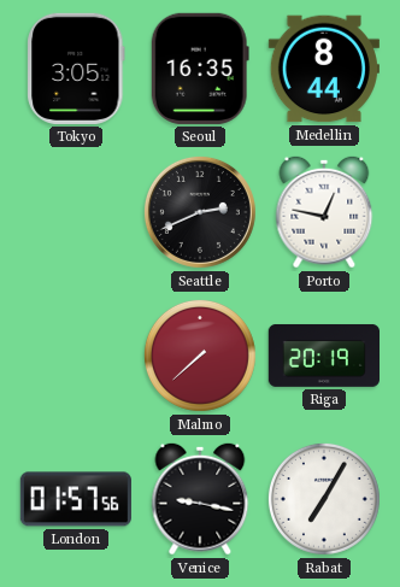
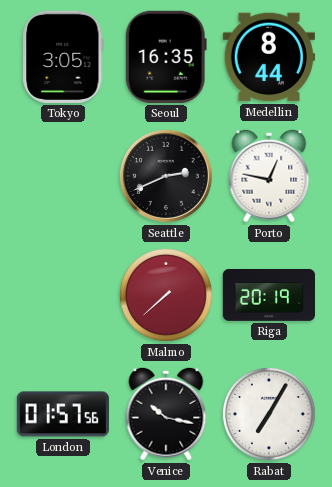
Venice: 9:17 -> 10:17 (166, 414)
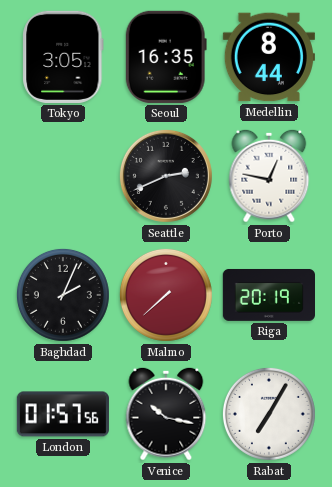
Baghdad: none -> 2:04 (63, 295)
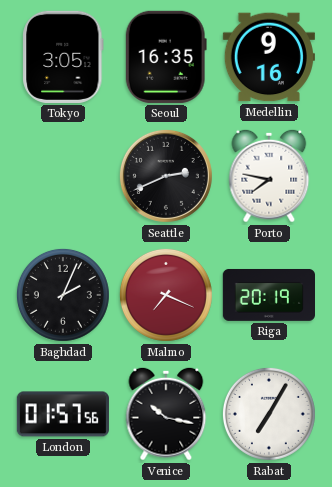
Medellin: 8:44 -> 9:16 (269, 57)
Porto: 12:47 -> 7:47 (269, 176)
Malmo: 7:38 -> 7:19 (166, 295)
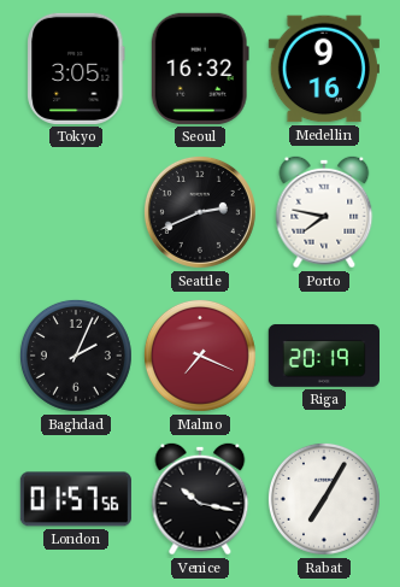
Seoul: 16:35 -> 16:32 (200, 69)
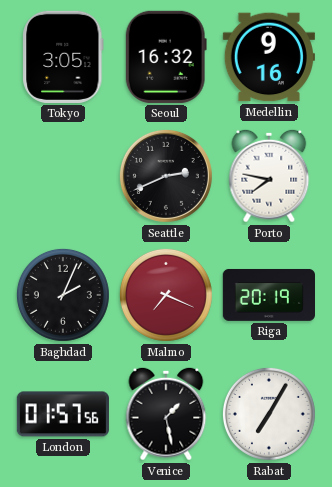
Venice: 10:17 -> 1:28 (166, 414)
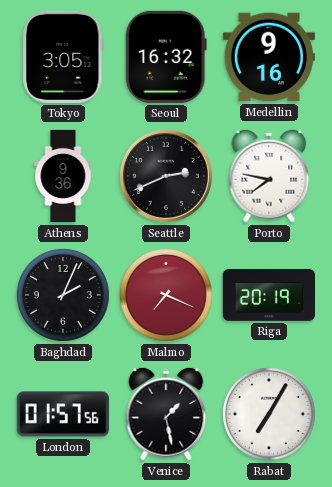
Athens: none -> 9:36 (63, 176)
